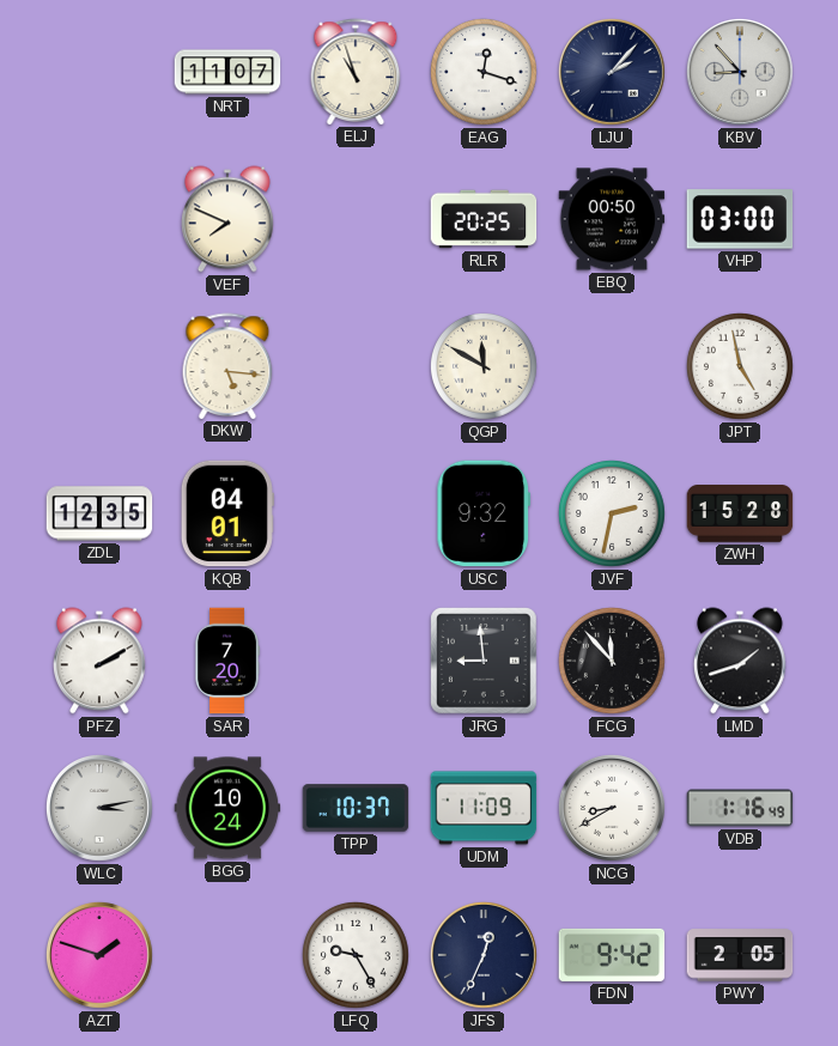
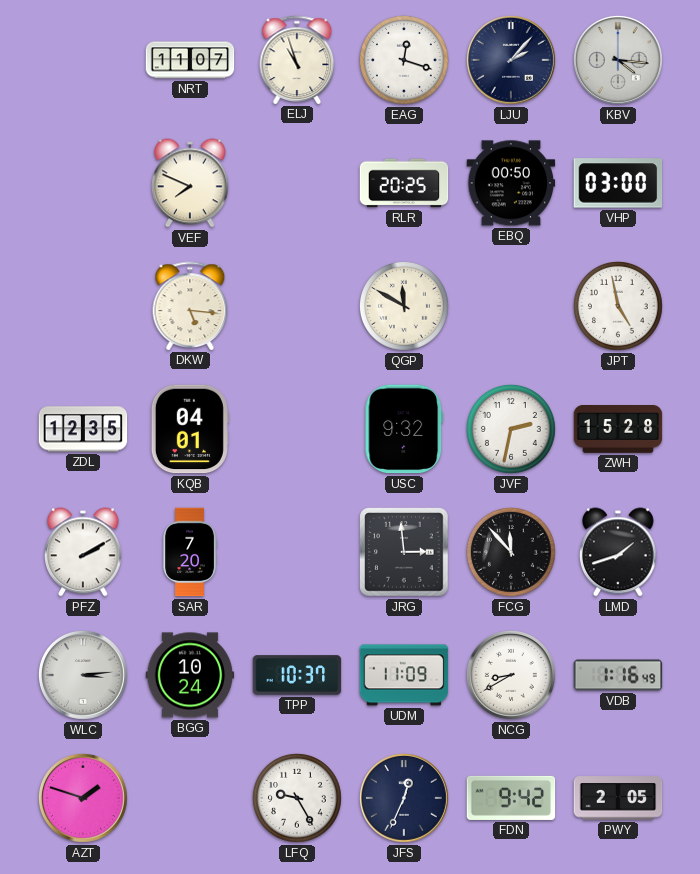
KBV: 8:53 -> 4:16 (619, 61)
JRG: 8:59 -> 2:59 (405, 553)
WLC: 3:13 -> 3:14 (84, 676)
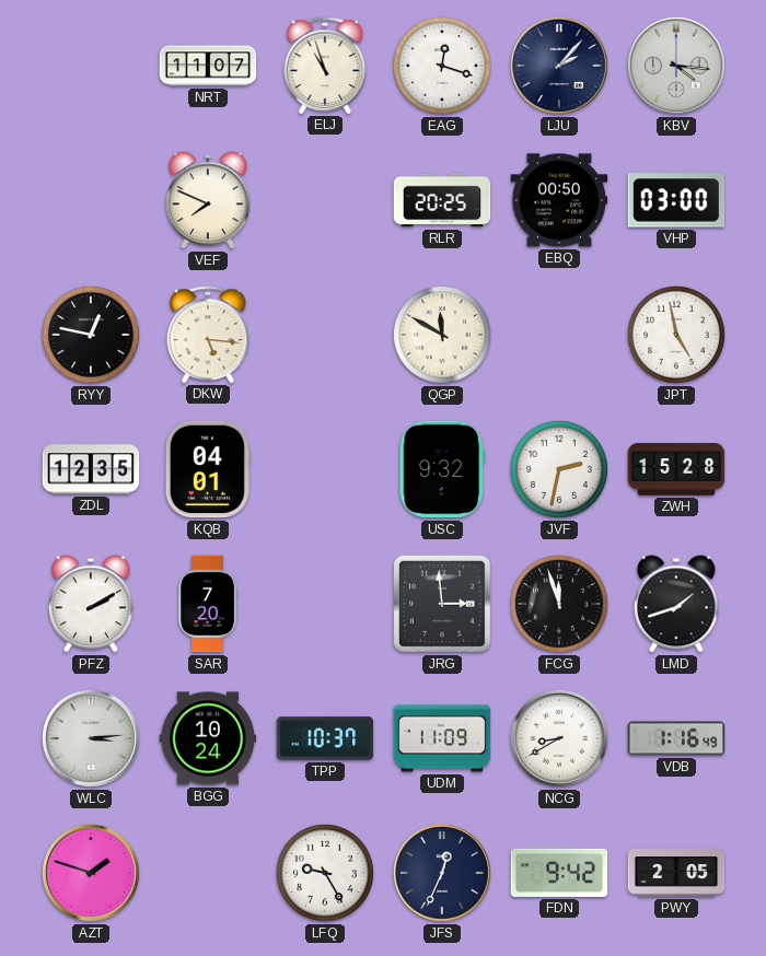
RYY: none -> 12:47 (91, 335)
FCG: 11:53 -> 11:57 (559, 604)
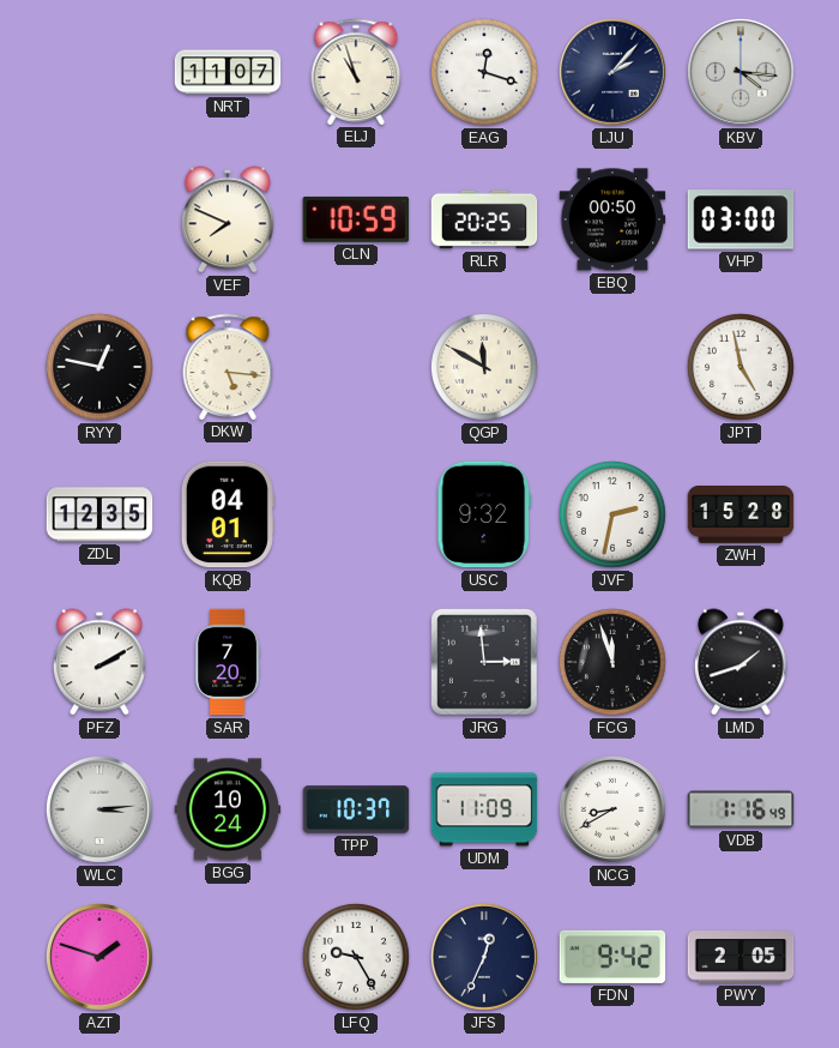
CLN: none -> 10:59 (355, 219)
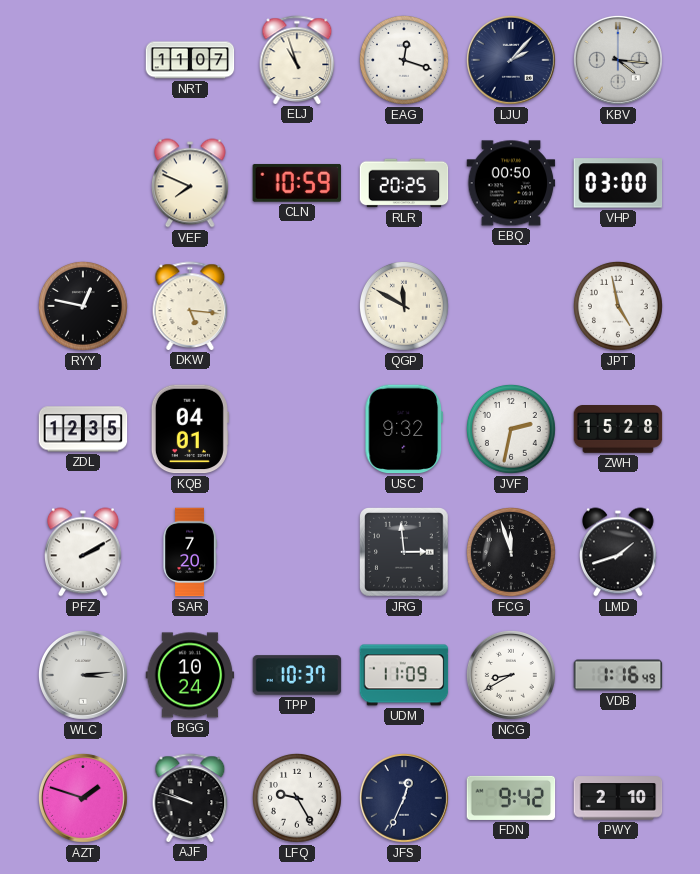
AJF: none -> 9:48 (190, 798)
PWY: 2:05 -> 2:10 (618, 798)
